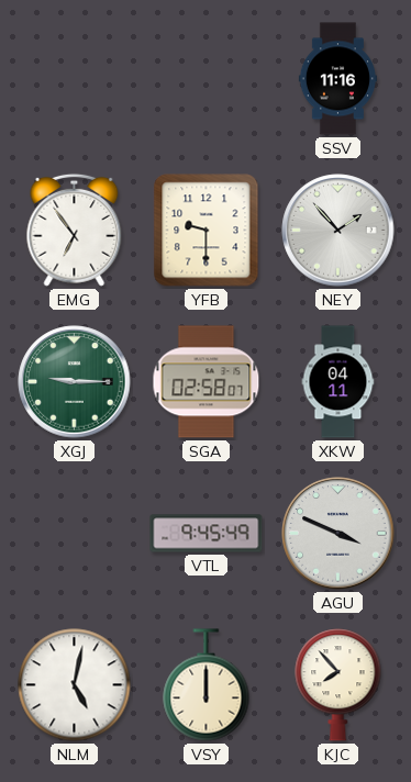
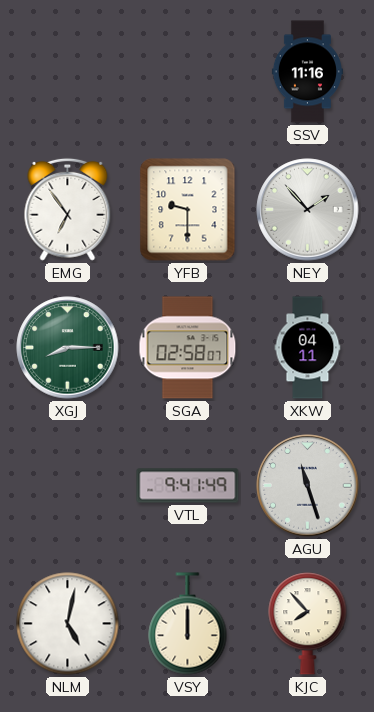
XGJ: 9:15 -> 8:15 (68, 348)
VTL: 9:45 -> 9:41 (188, 486)
AGU: 3:49 -> 11:27 (308, 486)
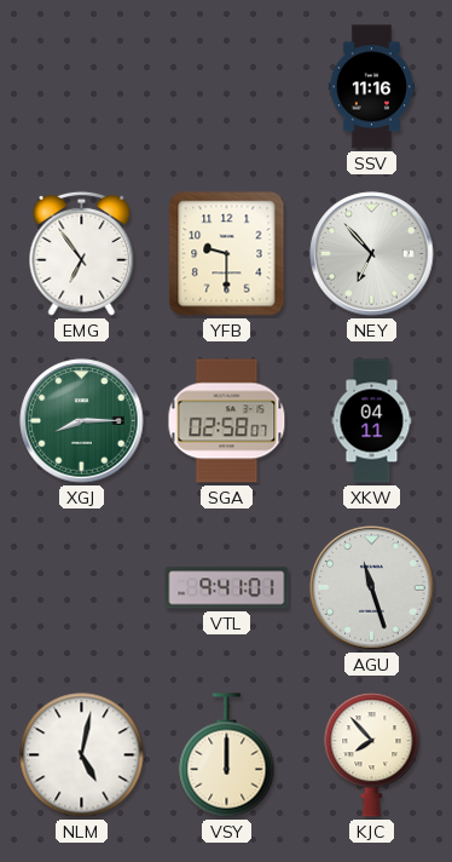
NEY: 1:53 -> 6:53 (372, 254)
VTL: 9:41:49 -> 9:41:01 (227, 588)
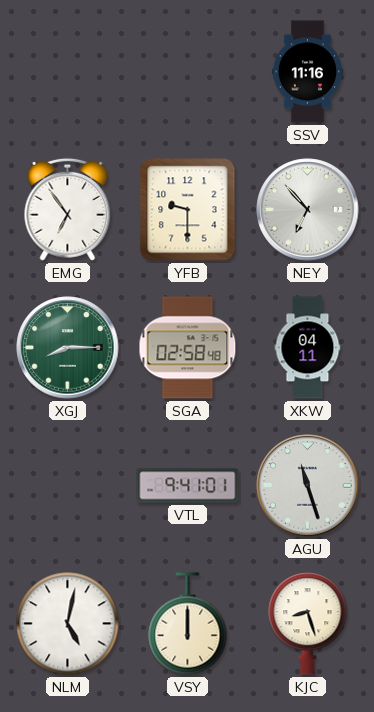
SGA: 02:58:07 -> 02:58:48 (188, 348)
KJC: 7:53 -> 8:27 (308, 624)
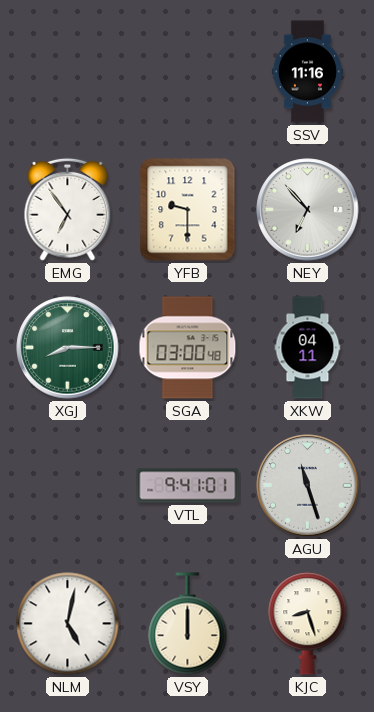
SGA: 02:58 -> 03:00 (188, 348)
